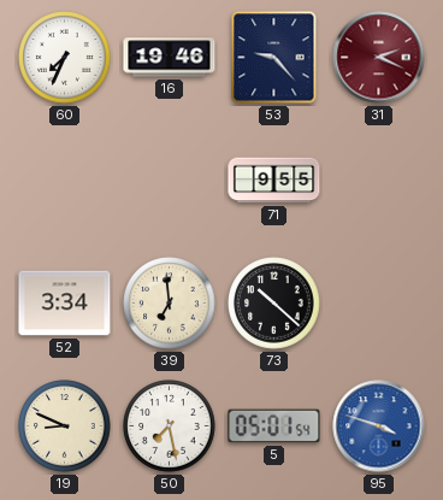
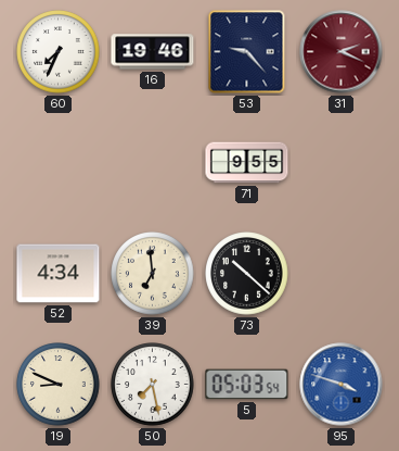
52: 3:34 -> 4:34 (59, 274)
5: 05:01 -> 05:03 (247, 385)
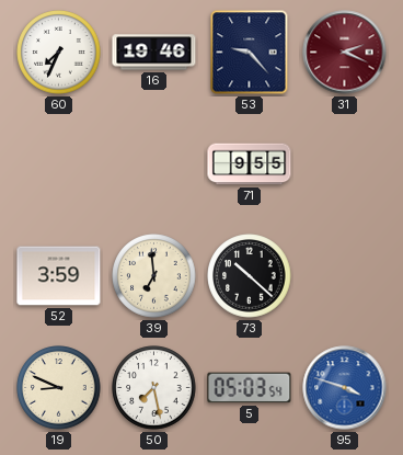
52: 4:34 -> 3:59 (59, 276)
